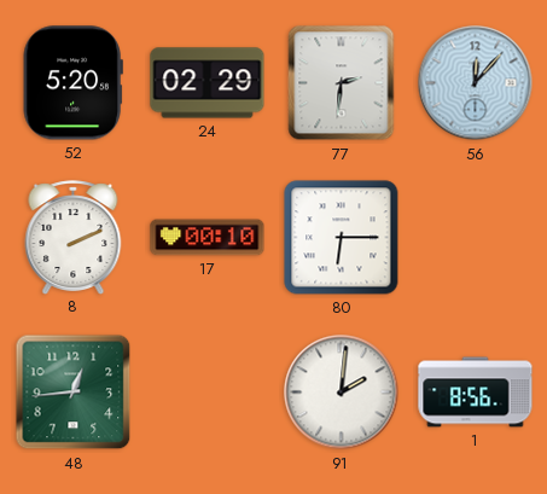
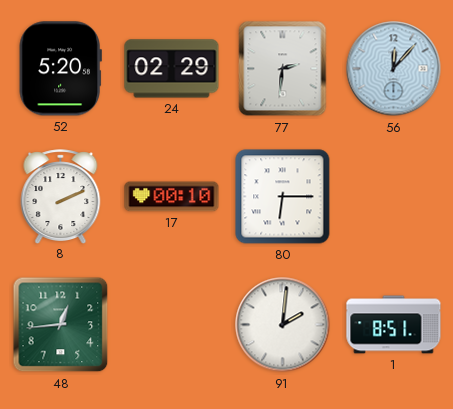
1: 8:56 -> 8:51 (394, 325)
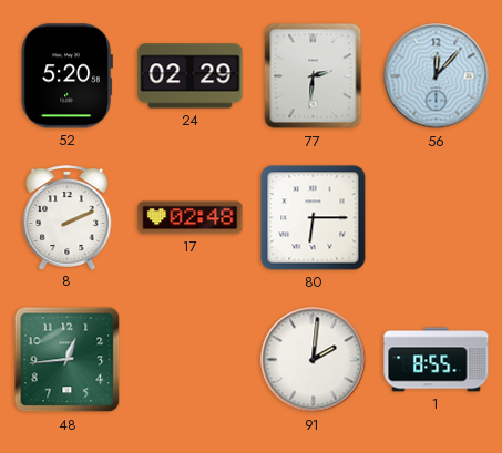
17: 00:10 -> 02:48 (191, 218)
1: 8:51 -> 8:55 (437, 360)
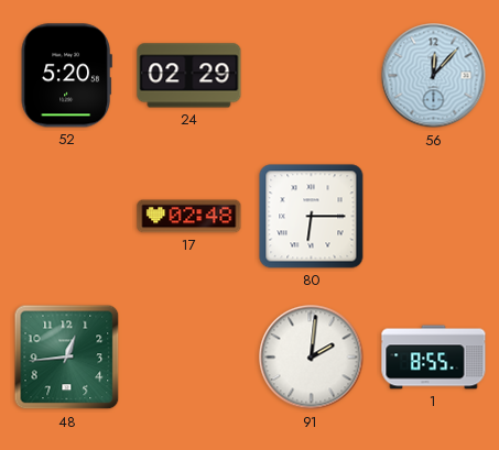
77: 2:31 -> none (314, 76)
8: 2:11 -> none (68, 217)
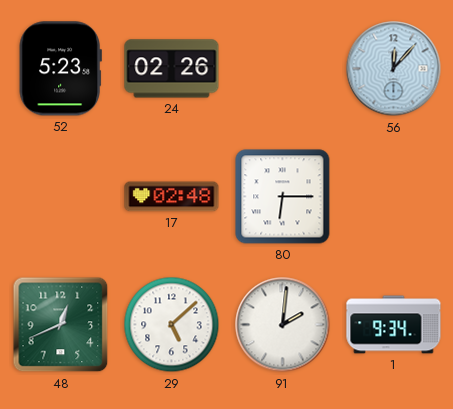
52: 5:20 -> 5:23 (60, 69)
24: 02:29 -> 02:26 (172, 69)
48: 12:44 -> 12:41 (61, 325)
29: none -> 5:08 (172, 325)
1: 8:55 -> 9:34 (394, 325)
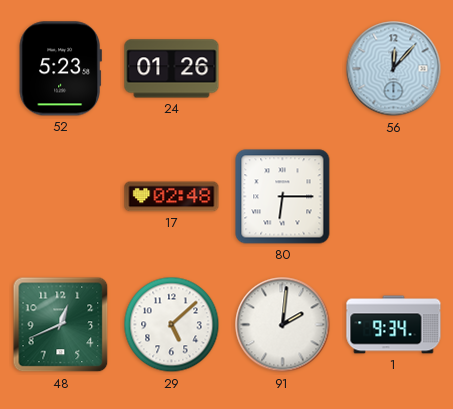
24: 02:26 -> 01:26 (172, 69)
